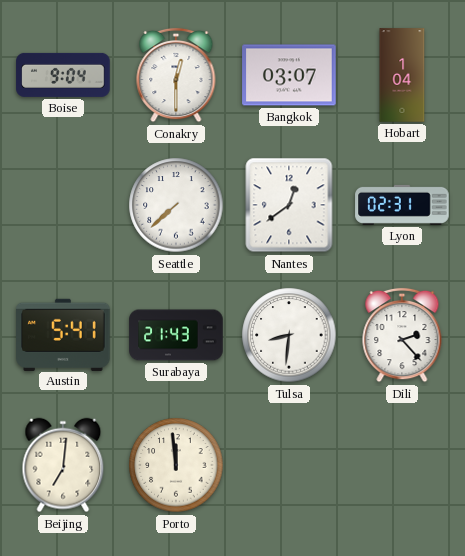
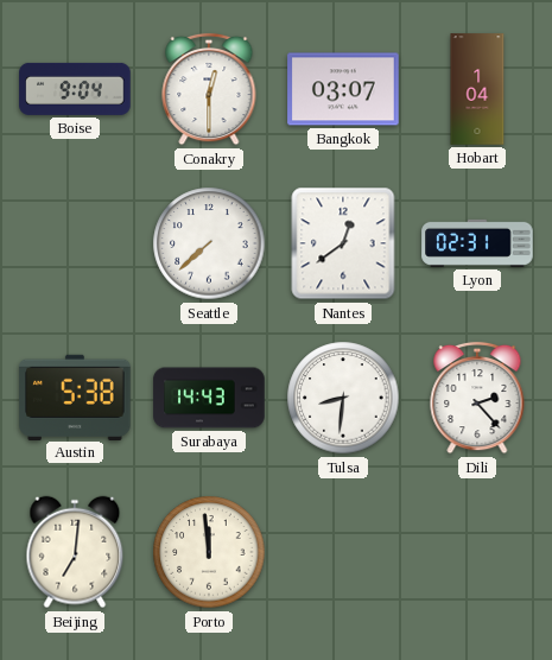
Austin: 5:41 -> 5:38 (75, 396)
Surabaya: 21:43 -> 14:43 (209, 398)
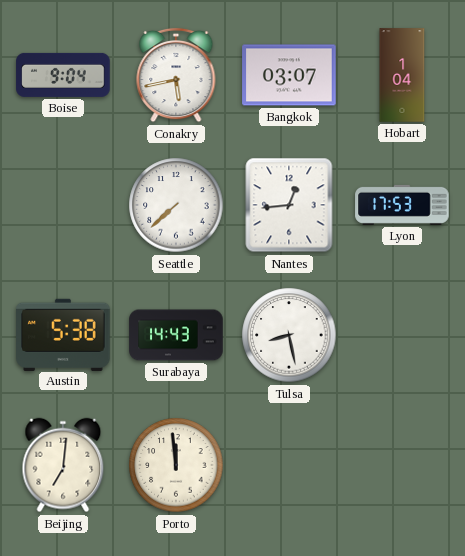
Conakry: 12:30 -> 5:43 (176, 75)
Nantes: 12:39 -> 12:44 (289, 205)
Lyon: 02:31 -> 17:53 (402, 205)
Tulsa: 8:31 -> 8:28 (289, 335)
Dili: 2:23 -> none (477, 398)
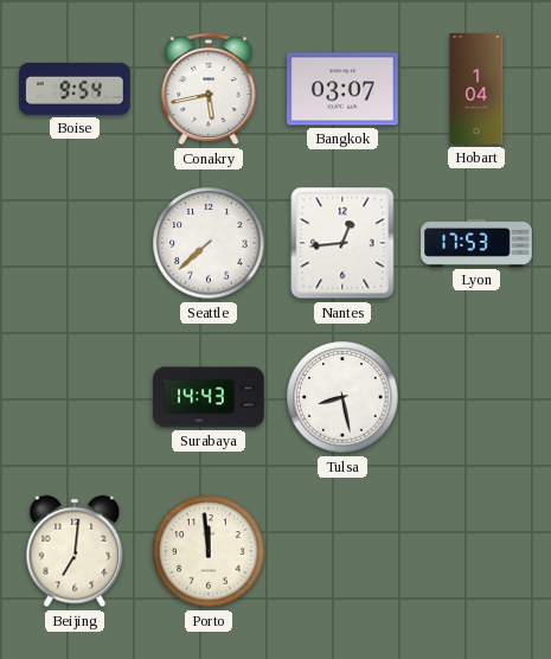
Boise: 9:04 -> 9:54 (75, 89)
Austin: 5:38 -> none (63, 334)
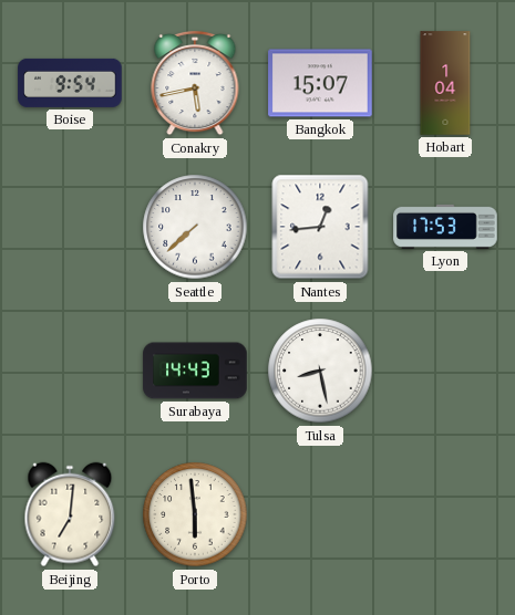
Bangkok: 03:07 -> 15:07 (320, 83)
Porto: 11:59 -> 5:59 (195, 514)
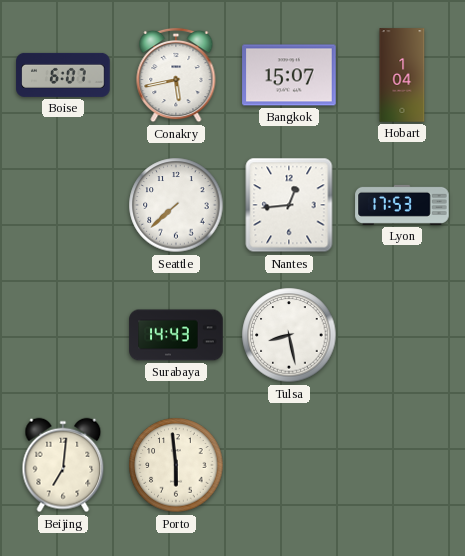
Boise: 9:54 -> 6:07 (63, 75)
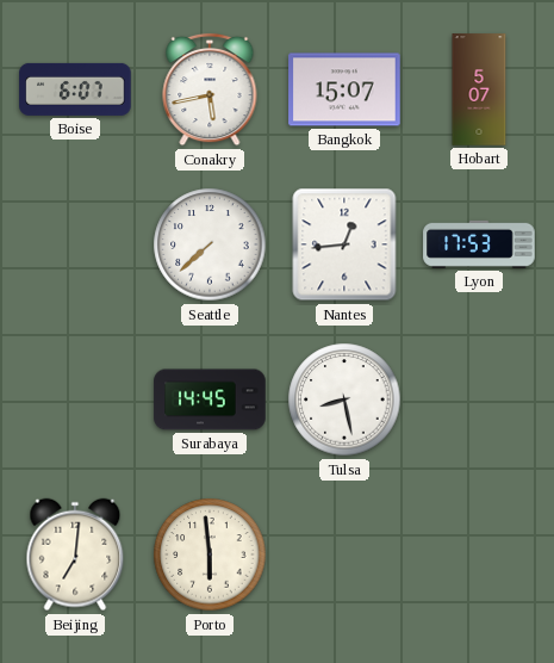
Hobart: 1:04 -> 5:07 (479, 89)
Surabaya: 14:43 -> 14:45 (210, 399)
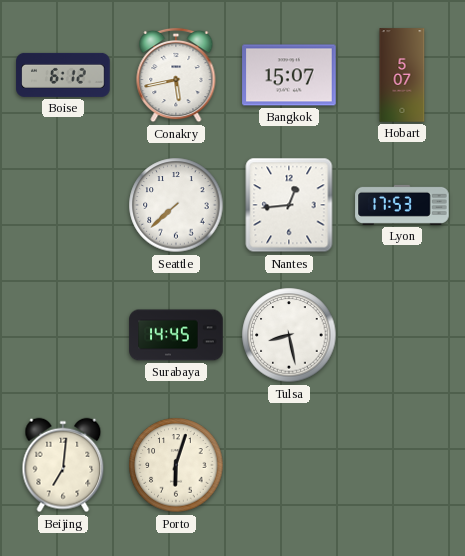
Boise: 6:07 -> 6:12 (63, 75)
Porto: 5:59 -> 6:03 (176, 465)
